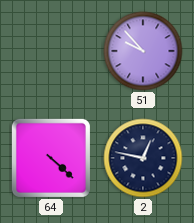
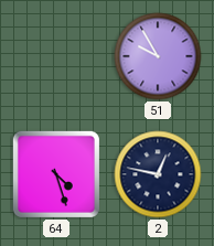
51: 9:53 -> 9:55 (158, 56)
64: 4:22 -> 4:27 (56, 174)
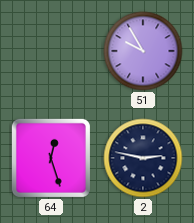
64: 4:27 -> 12:27 (51, 158)
2: 12:47 -> 2:47 (143, 158)
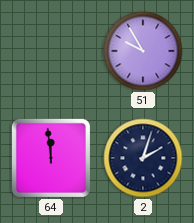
64: 12:27 -> 11:59 (51, 158)
2: 2:47 -> 2:03 (143, 158)
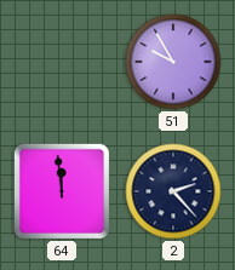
2: 2:03 -> 2:23 (173, 191)
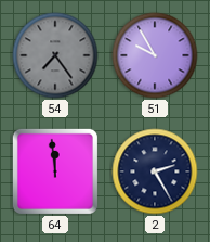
54: none -> 7:24 (55, 55)
2: 2:23 -> 2:25 (155, 171)
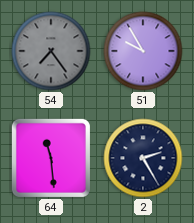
64: 11:59 -> 11:29 (51, 158)
